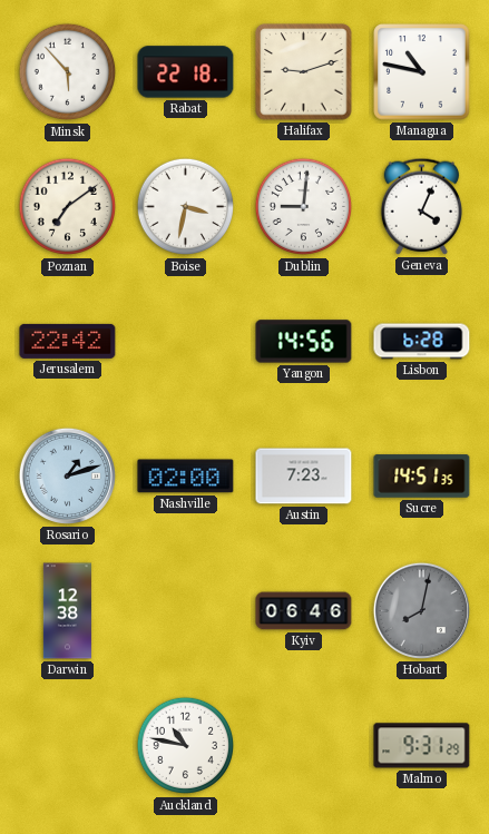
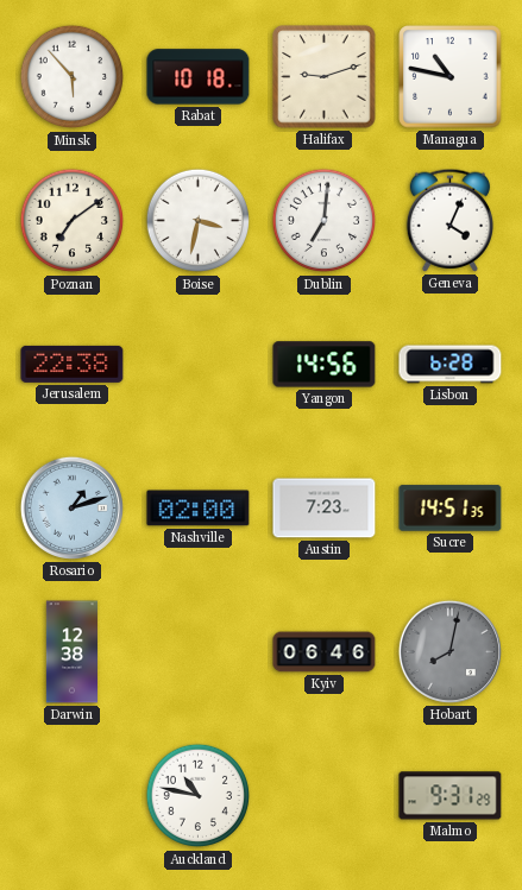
Rabat: 22:18 -> 10:18 (199, 77)
Dublin: 9:01 -> 7:01 (325, 221)
Jerusalem: 22:42 -> 22:38 (73, 364)
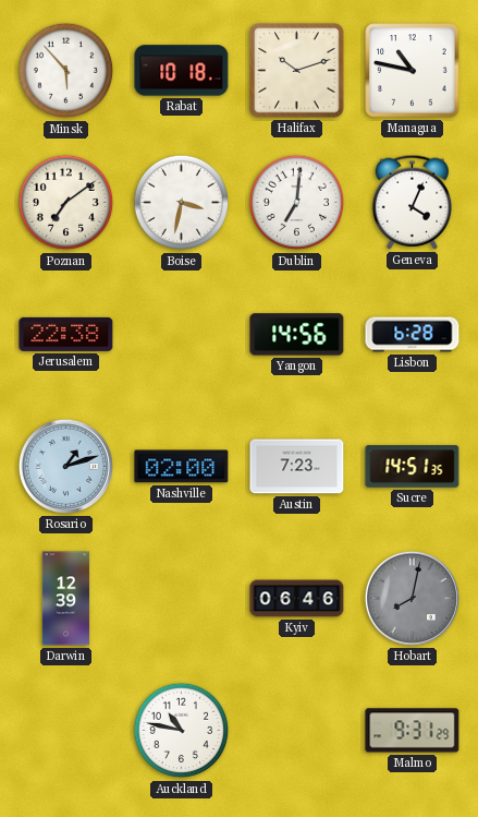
Halifax: 9:12 -> 10:12 (297, 71)
Darwin: 12:38 -> 12:39 (65, 599)
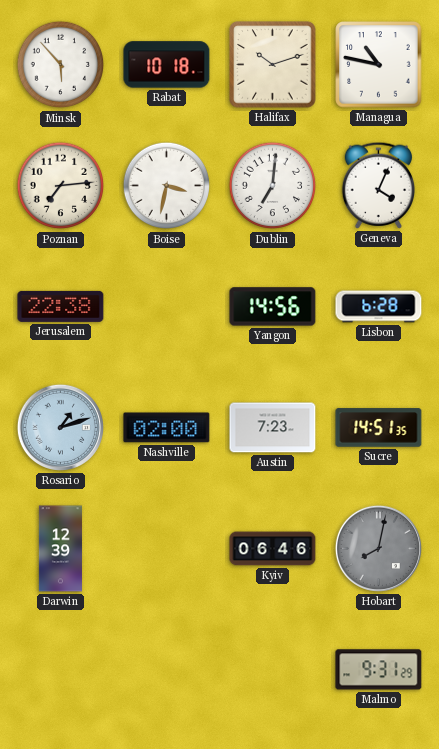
Poznan: 7:09 -> 7:14 (61, 186)
Auckland: 10:47 -> none (182, 731)
